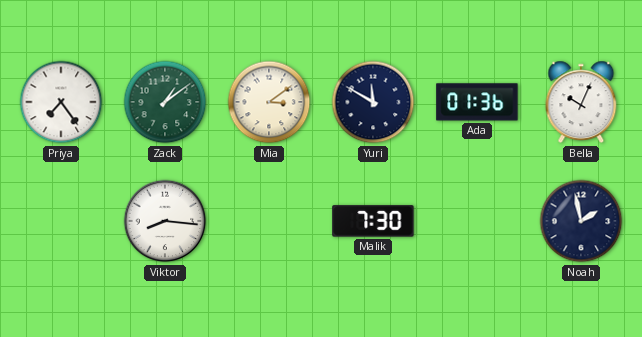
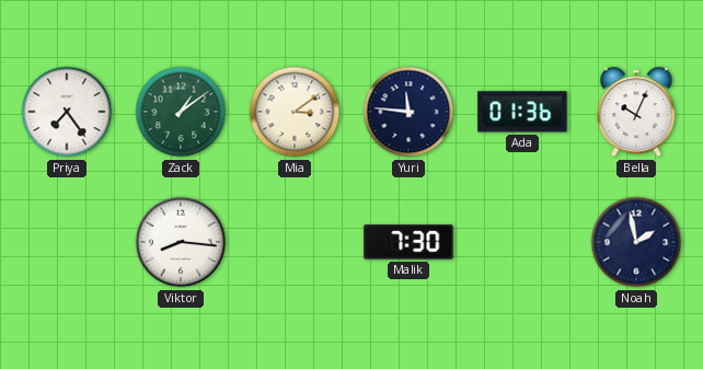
Yuri: 11:50 -> 11:46 (408, 112)
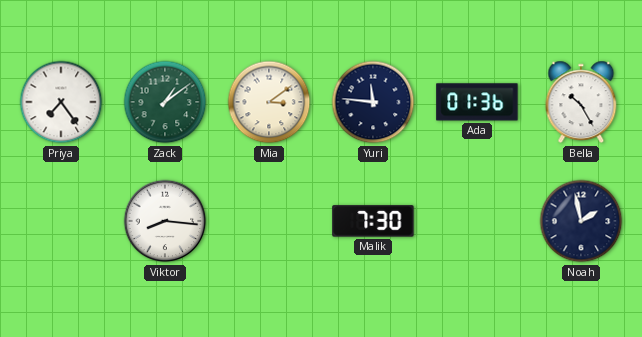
Bella: 10:04 -> 10:25 (581, 102)
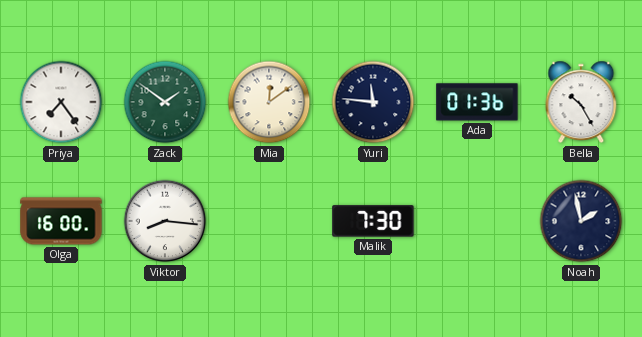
Zack: 1:09 -> 1:51 (165, 102)
Mia: 3:09 -> 12:09 (269, 102)
Olga: none -> 16:00 (61, 221)
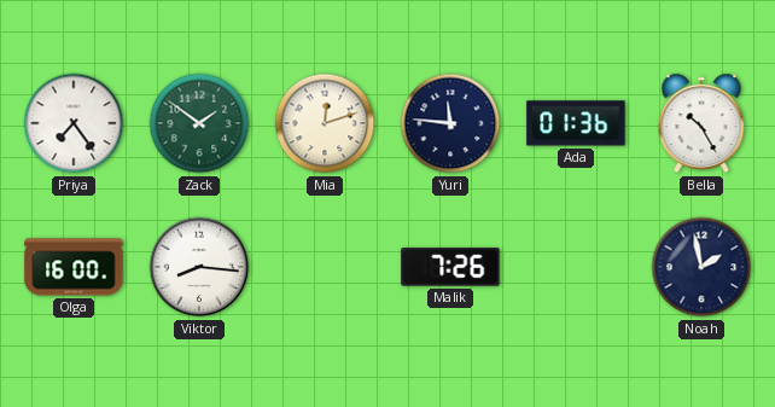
Mia: 12:09 -> 12:12 (325, 123)
Malik: 7:30 -> 7:26 (450, 267)
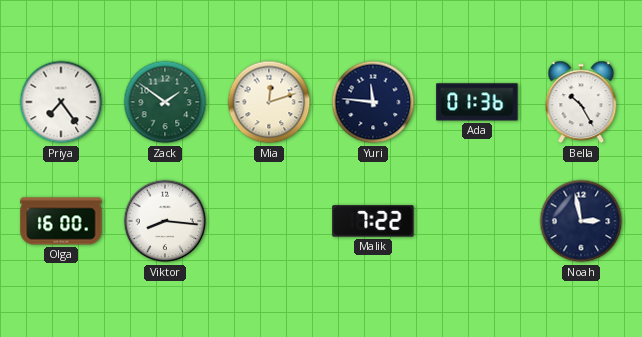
Malik: 7:26 -> 7:22 (373, 221)
Noah: 1:58 -> 2:58 (581, 221)
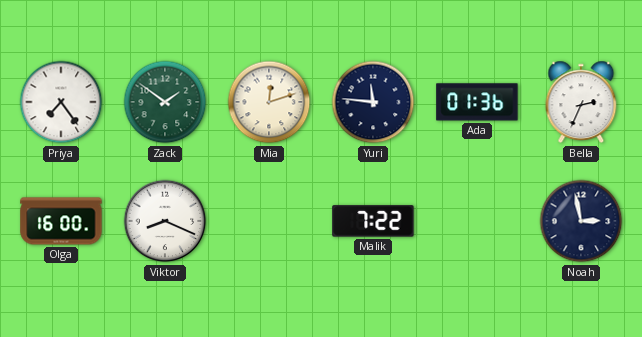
Bella: 10:25 -> 2:34 (581, 102)
Viktor: 8:16 -> 8:19 (165, 221)
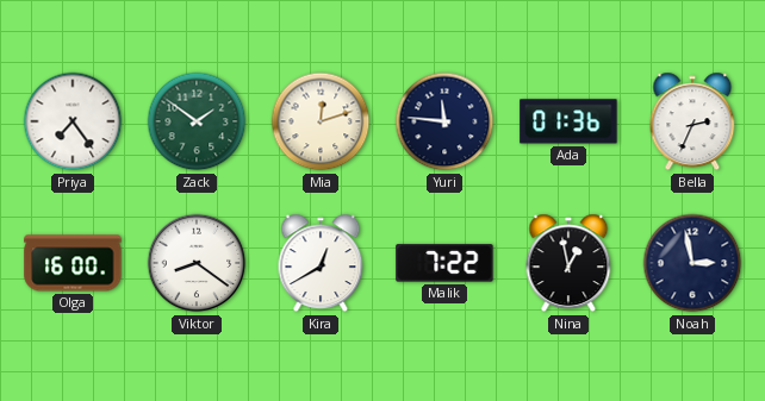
Viktor: 8:19 -> 8:21 (197, 263)
Kira: none -> 12:40 (321, 263)
Nina: none -> 12:58 (568, 263)
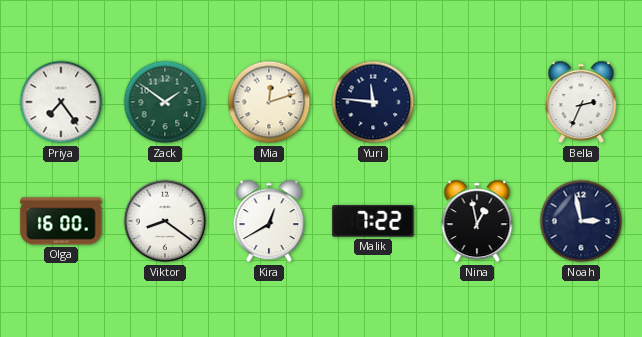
Ada: 01:36 -> none (568, 121)
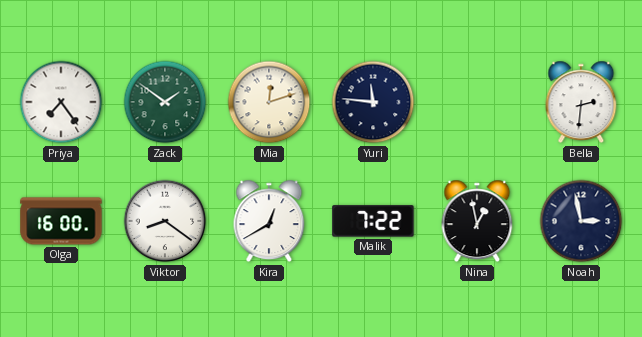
Bella: 2:34 -> 2:31 (581, 102)
